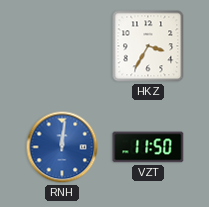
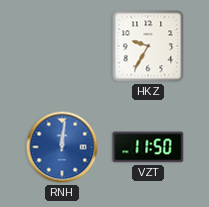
HKZ: 3:35 -> 9:35 (148, 46)
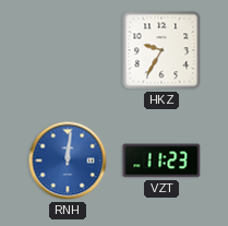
VZT: 11:50 -> 11:23 (161, 160)
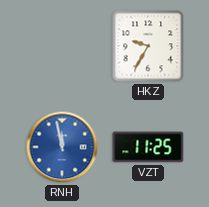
RNH: 12:01 -> 11:58 (62, 147)
VZT: 11:23 -> 11:25 (148, 147)
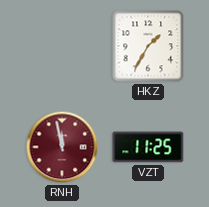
HKZ: 9:35 -> 1:35 (148, 46)
RNH dial: blue -> burgundy (62, 147)
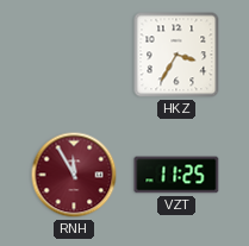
HKZ: 1:35 -> 3:35 (176, 55)
RNH: 11:58 -> 11:55 (74, 175)
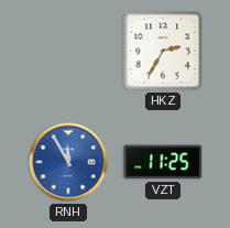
HKZ: 3:35 -> 2:35 (163, 51)
RNH dial: burgundy -> blue (68, 162)
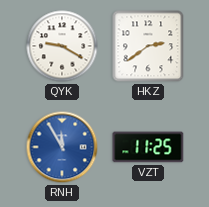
QYK: none -> 9:20 (62, 46)
HKZ: 2:35 -> 2:39 (148, 46)
